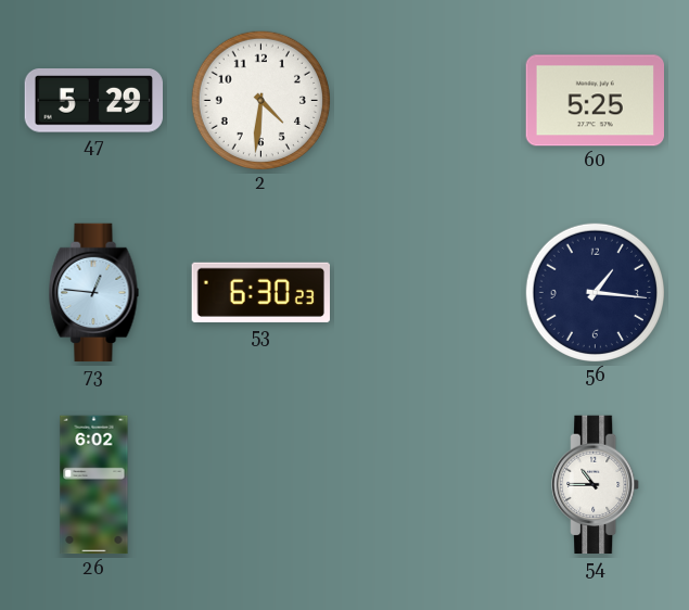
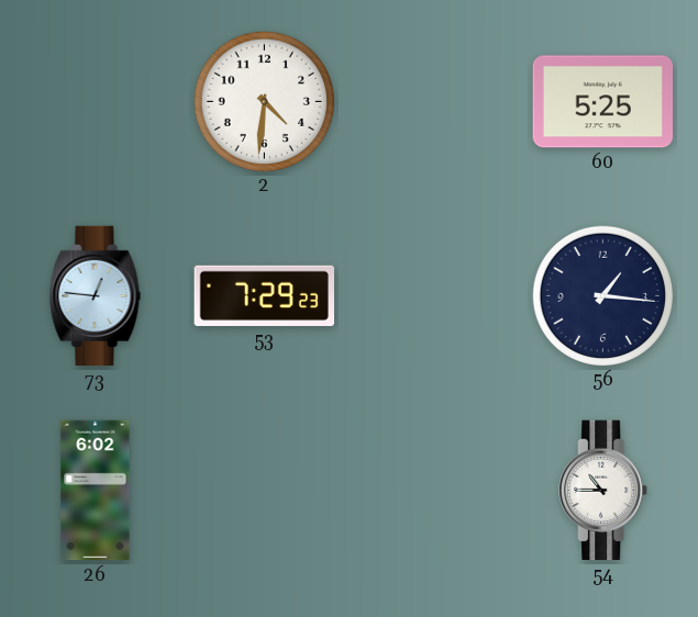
47: 5:29 -> none (93, 101)
53: 6:30 -> 7:29 (264, 295)
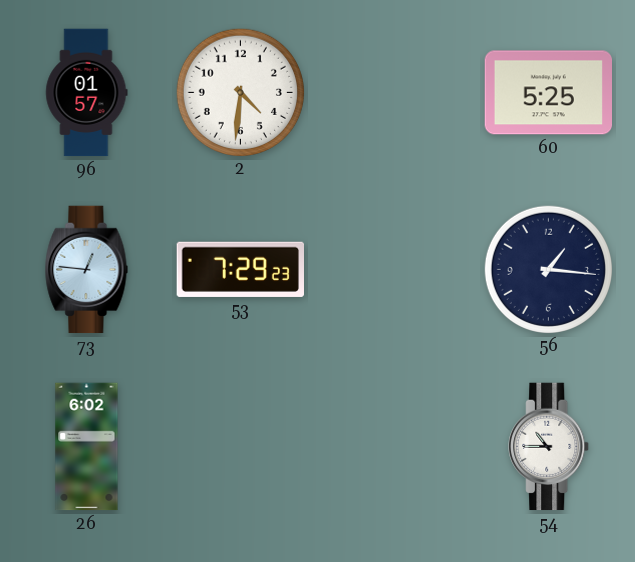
96: none -> 01:57 (87, 93)
